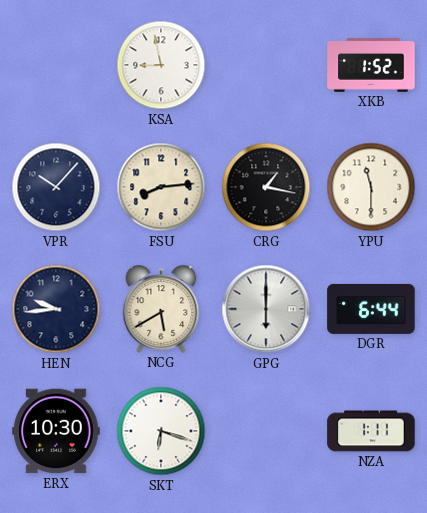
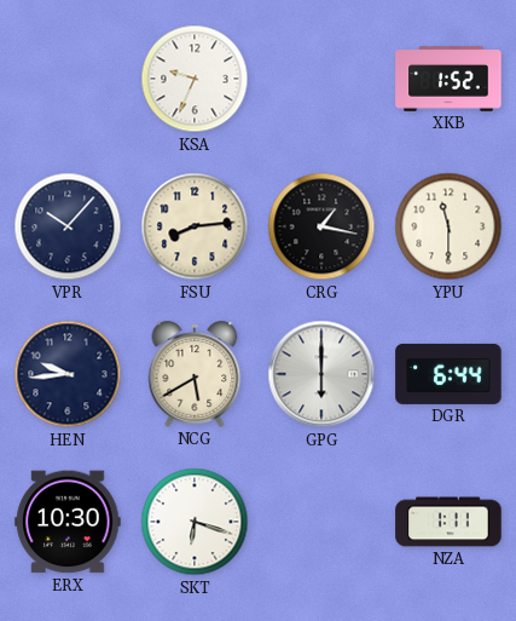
KSA: 8:58 -> 9:34 (195, 79)
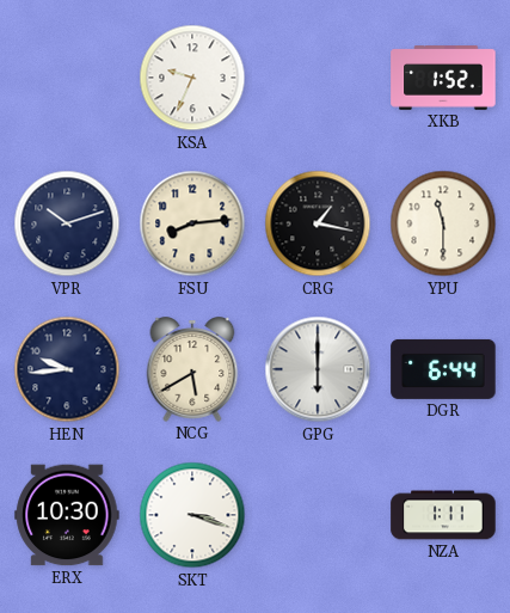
VPR: 10:07 -> 10:12 (67, 223)
SKT: 6:18 -> 3:18 (192, 515)
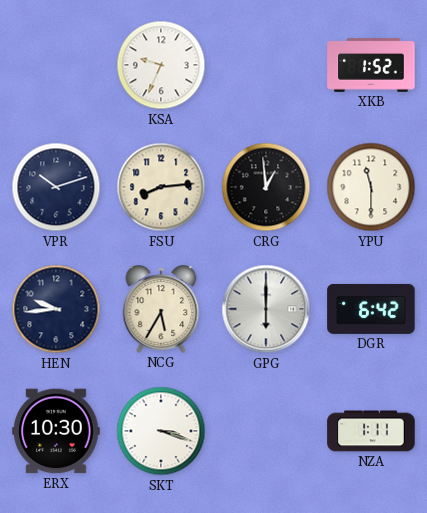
CRG: 1:17 -> 12:59 (266, 187)
NCG: 5:40 -> 5:35 (161, 309)
DGR: 6:44 -> 6:42 (371, 309)
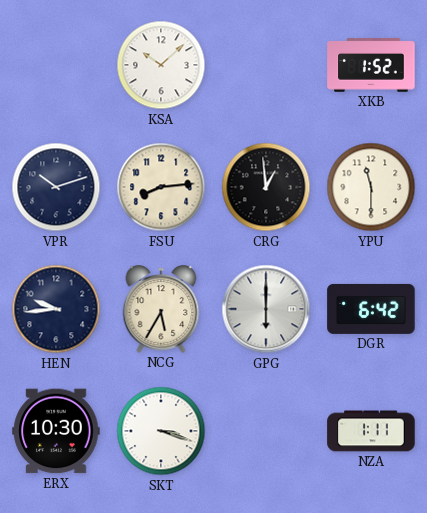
KSA: 9:34 -> 10:08 (161, 65)
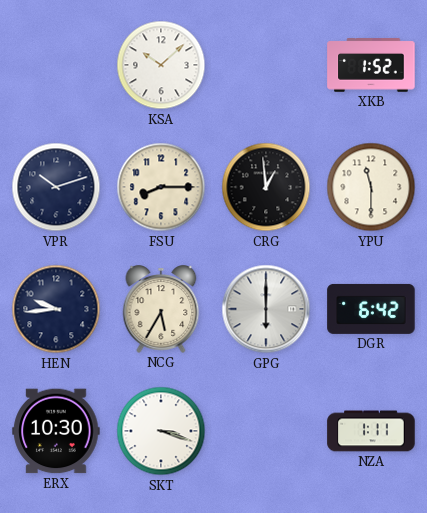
FSU: 8:14 -> 8:15 (161, 187)
